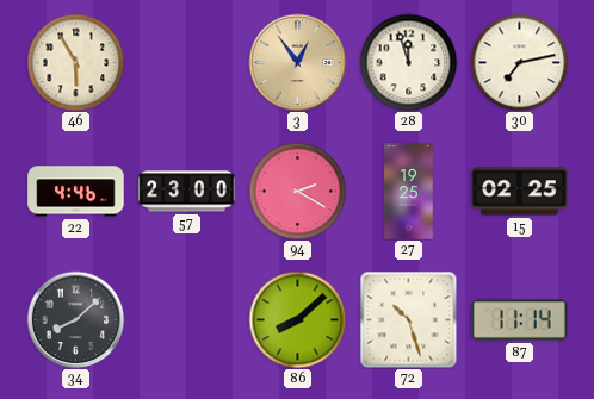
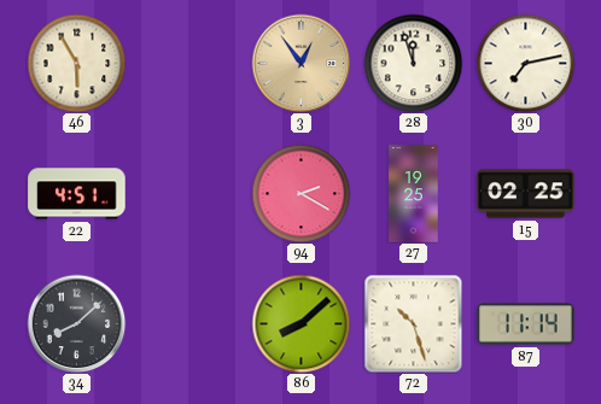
22: 4:46 -> 4:51 (77, 194)
57: 23:00 -> none (187, 192)
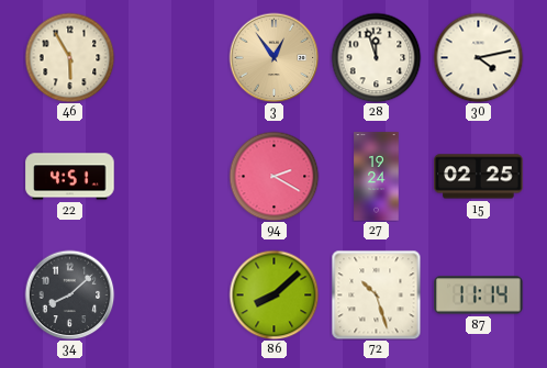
30: 7:13 -> 4:13 (478, 57)
27: 19:25 -> 19:24 (377, 177)
